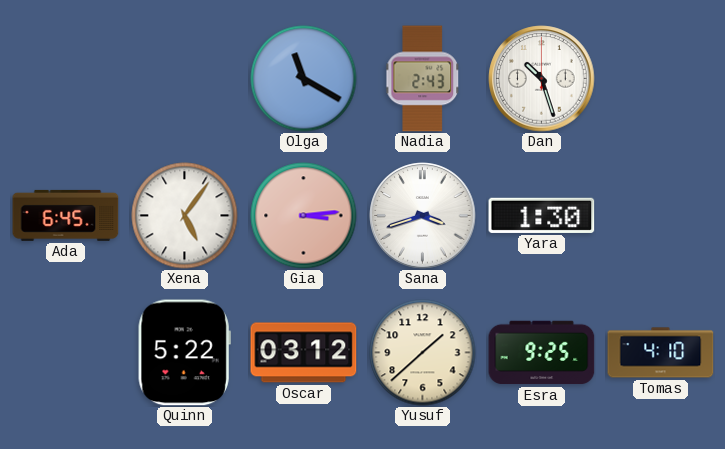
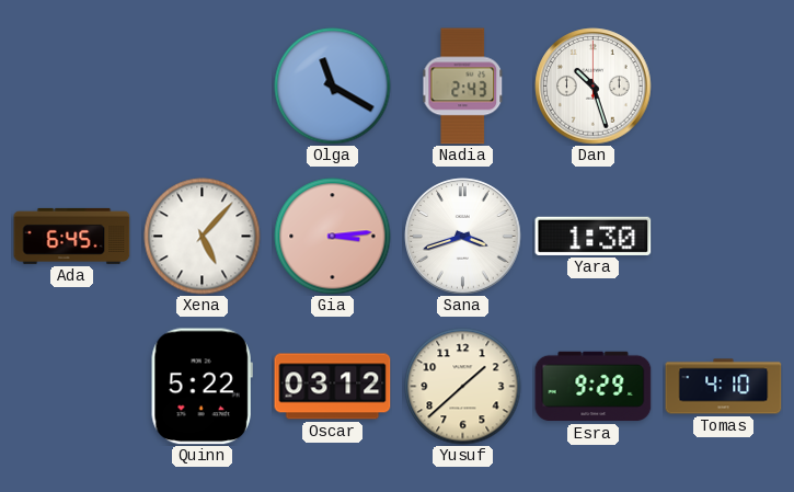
Xena: 5:06 -> 5:07 (203, 237)
Esra: 9:25 -> 9:29 (594, 387)
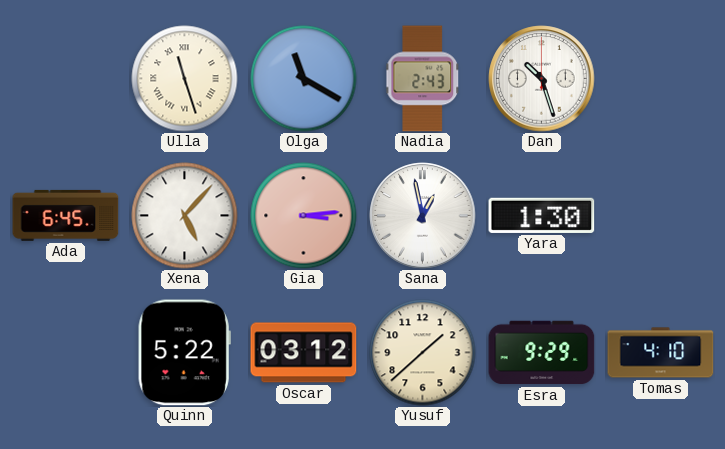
Ulla: none -> 11:27 (185, 79)
Sana: 3:42 -> 12:58 (423, 216)
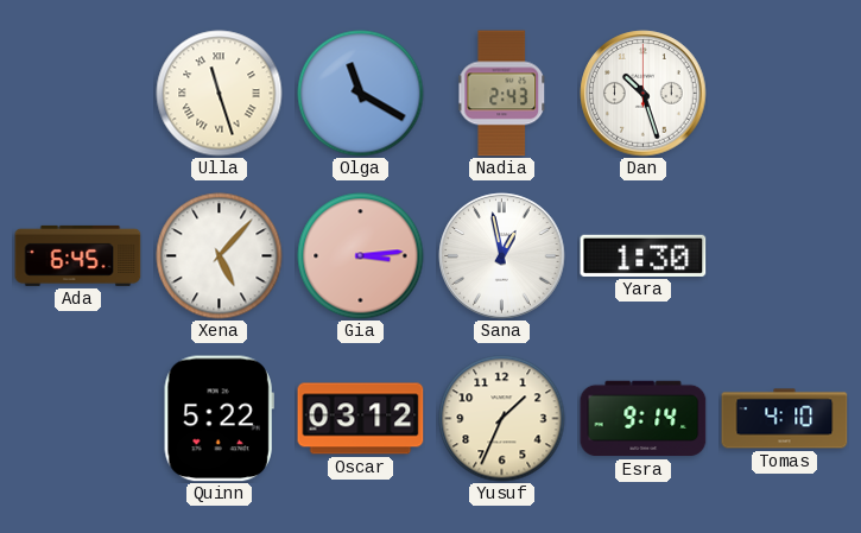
Yusuf: 1:38 -> 1:34 (502, 419)
Esra: 9:29 -> 9:14 (644, 419)
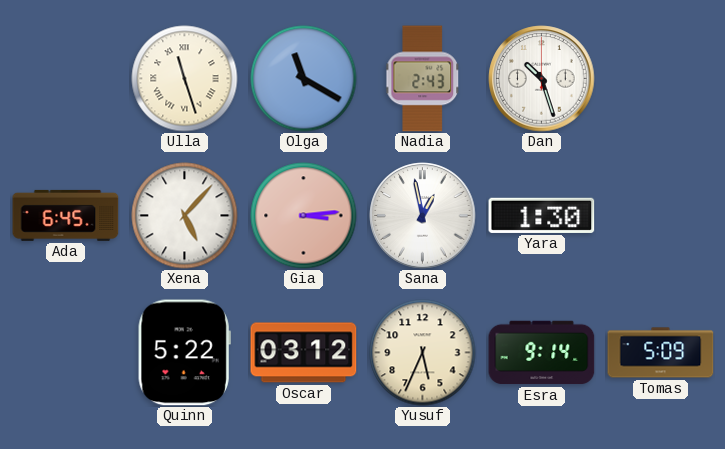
Yusuf: 1:34 -> 5:34 (423, 353)
Tomas: 4:10 -> 5:09 (661, 353)
